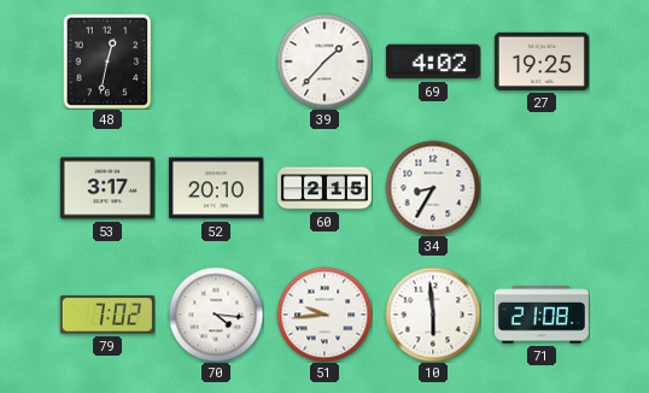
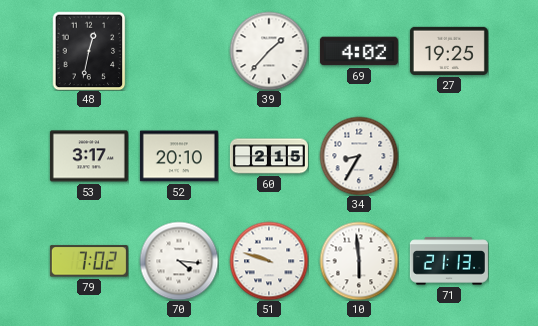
51: 9:44 -> 9:48 (269, 261)
71: 21:08 -> 21:13 (449, 261)
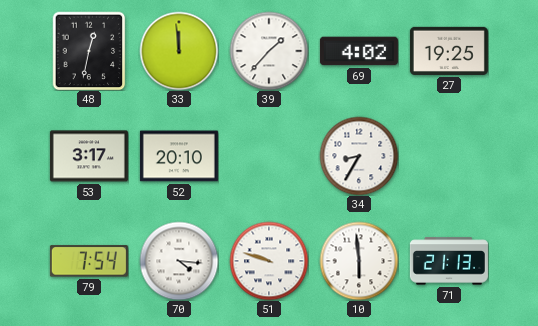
33: none -> 11:59 (179, 51)
60: 2:15 -> none (269, 156)
79: 7:02 -> 7:54 (89, 261)
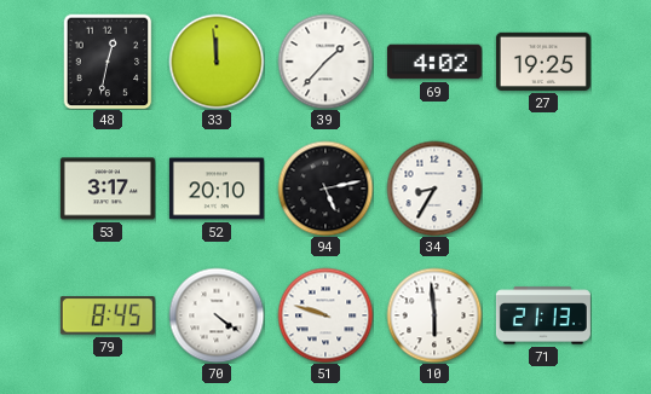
94: none -> 5:13 (325, 189)
79: 7:54 -> 8:45 (108, 315)
70: 4:16 -> 4:21 (217, 315)
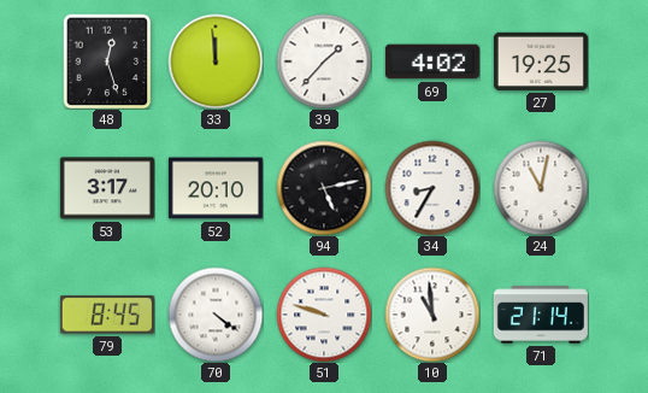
48: 12:32 -> 12:27 (107, 61)
24: none -> 11:02 (541, 188)
10: 5:59 -> 10:59 (432, 315)
71: 21:13 -> 21:14 (541, 315)
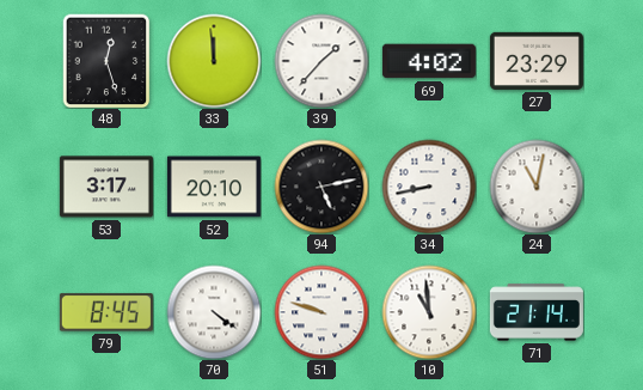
27: 19:25 -> 23:29 (537, 61)
34: 8:35 -> 8:43 (429, 187)
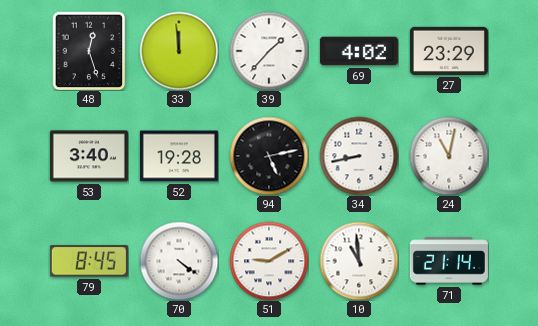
53: 3:17 -> 3:40 (89, 156)
52: 20:10 -> 19:28 (179, 156)
51: 9:48 -> 9:10 (269, 261)
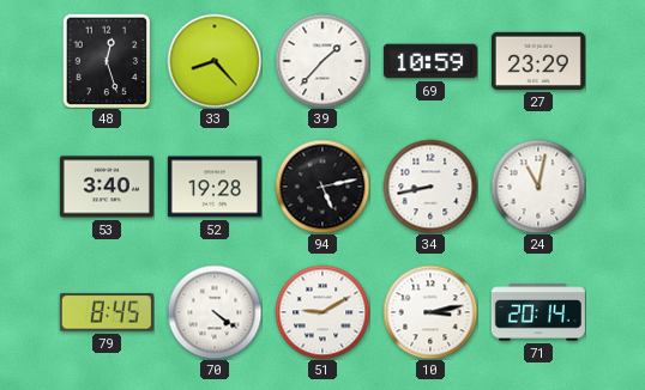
33: 11:59 -> 8:23 (215, 61)
69: 4:02 -> 10:59 (430, 61)
10: 10:59 -> 3:13 (430, 312)
71: 21:14 -> 20:14 (538, 312)
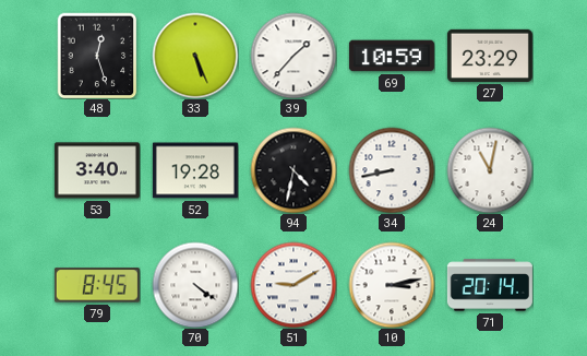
33: 8:23 -> 5:26 (195, 56)
94: 5:13 -> 4:32 (293, 170)
